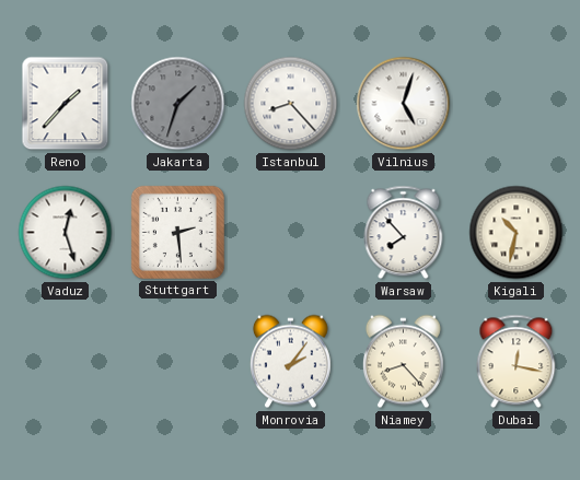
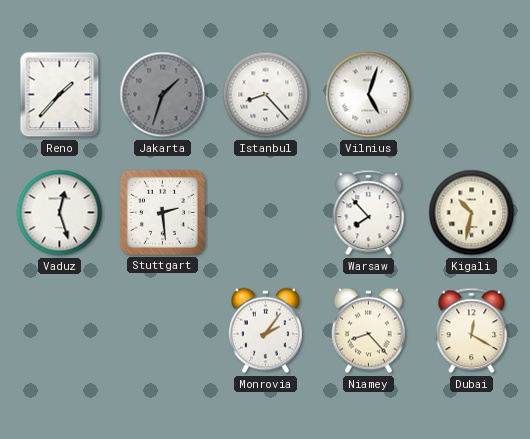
Dubai: 12:17 -> 12:20 (472, 331)
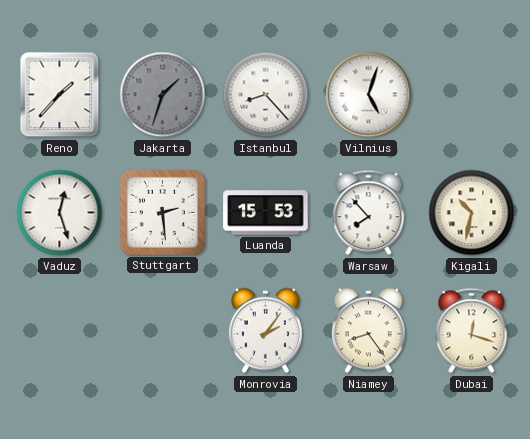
Luanda: none -> 15:53 (266, 213)
Niamey: 8:23 -> 8:24 (368, 331)
Dubai: 12:20 -> 12:18 (472, 331)
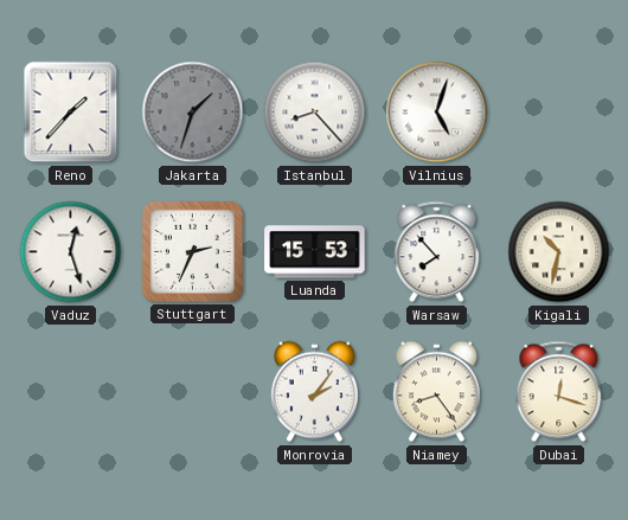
Stuttgart: 2:29 -> 2:34 (192, 251)
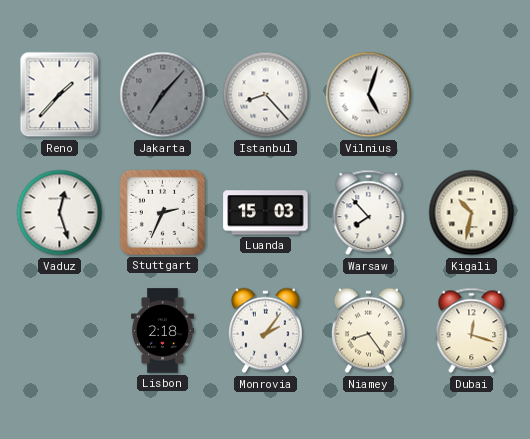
Jakarta: 1:33 -> 7:07 (163, 95)
Luanda: 15:53 -> 15:03 (266, 213)
Lisbon: none -> 2:18 (162, 331)
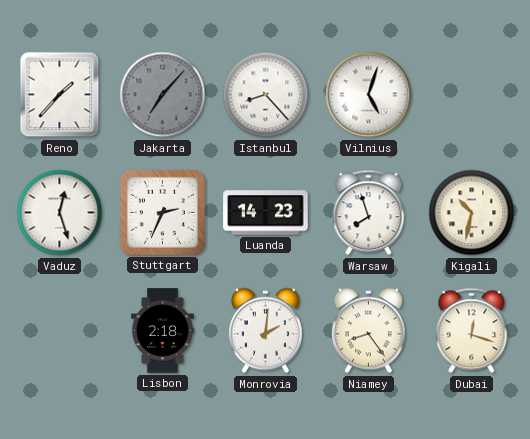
Luanda: 15:03 -> 14:23 (266, 213)
Warsaw: 7:53 -> 7:57 (369, 213)
Monrovia: 2:06 -> 2:01 (265, 331)
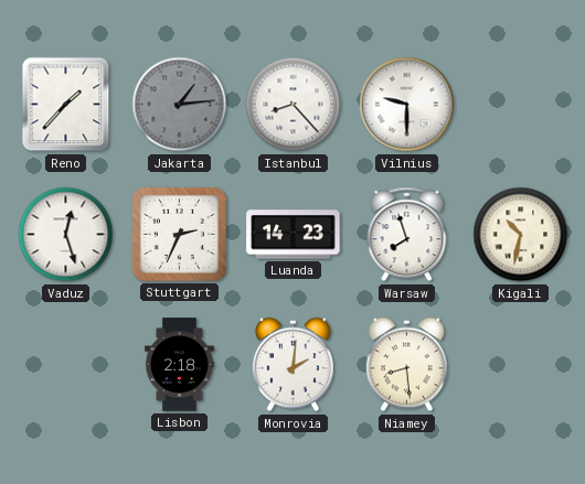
Jakarta: 7:07 -> 1:14 (180, 105)
Vilnius: 5:03 -> 9:30 (407, 105)
Niamey: 8:24 -> 8:29 (406, 365)
Dubai: 12:18 -> none (472, 331)
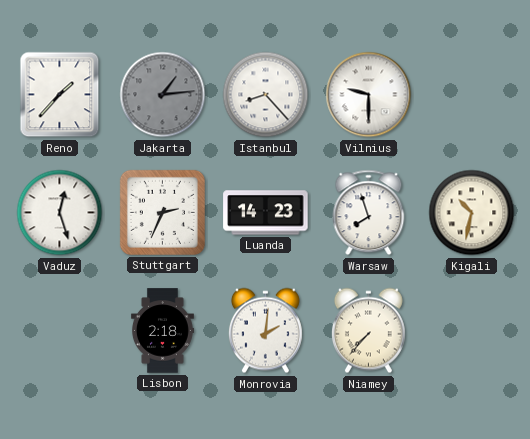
Niamey: 8:29 -> 7:37 (368, 331)
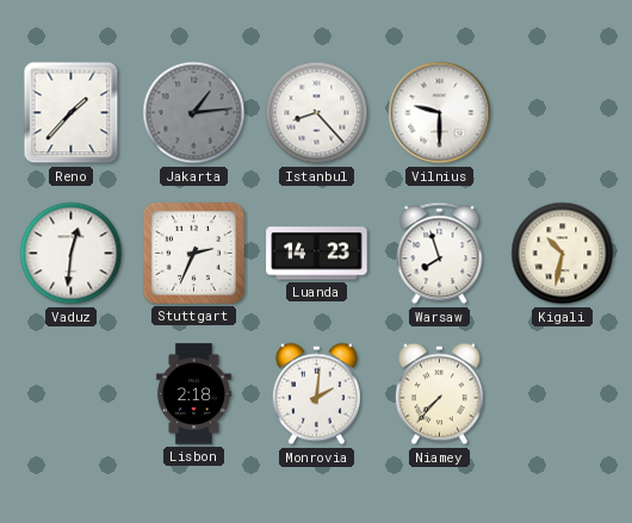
Vaduz: 12:27 -> 12:31 (72, 254)
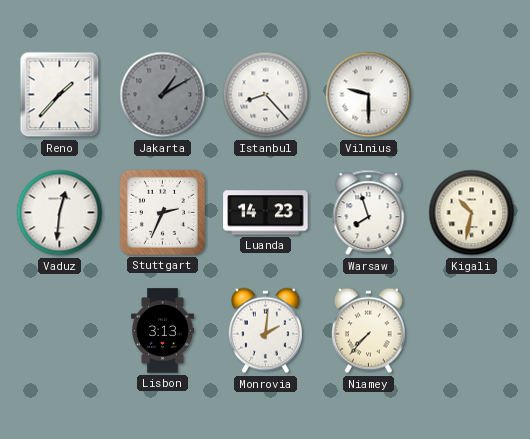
Jakarta: 1:14 -> 1:10 (163, 95)
Lisbon: 2:18 -> 3:13 (162, 331)
